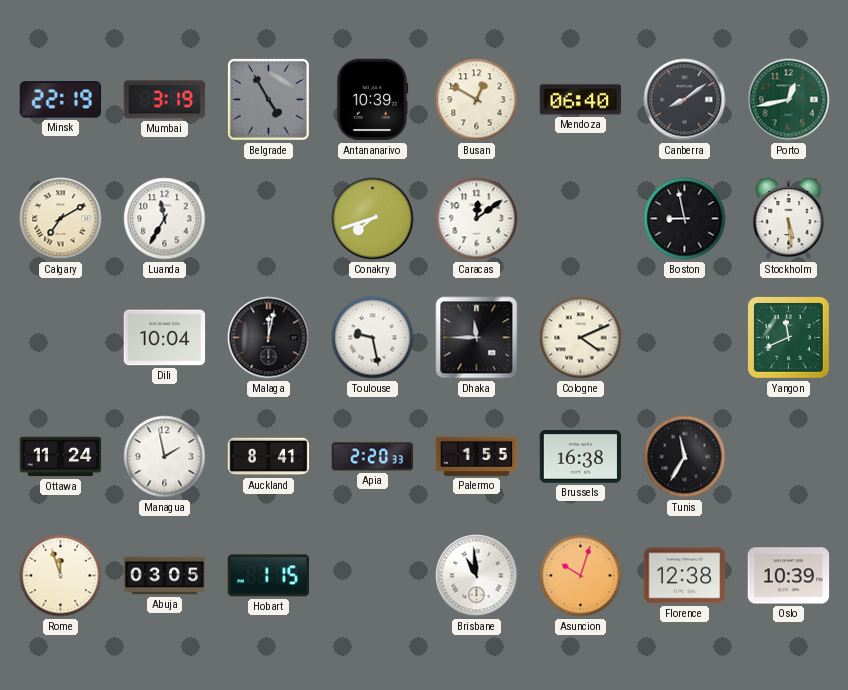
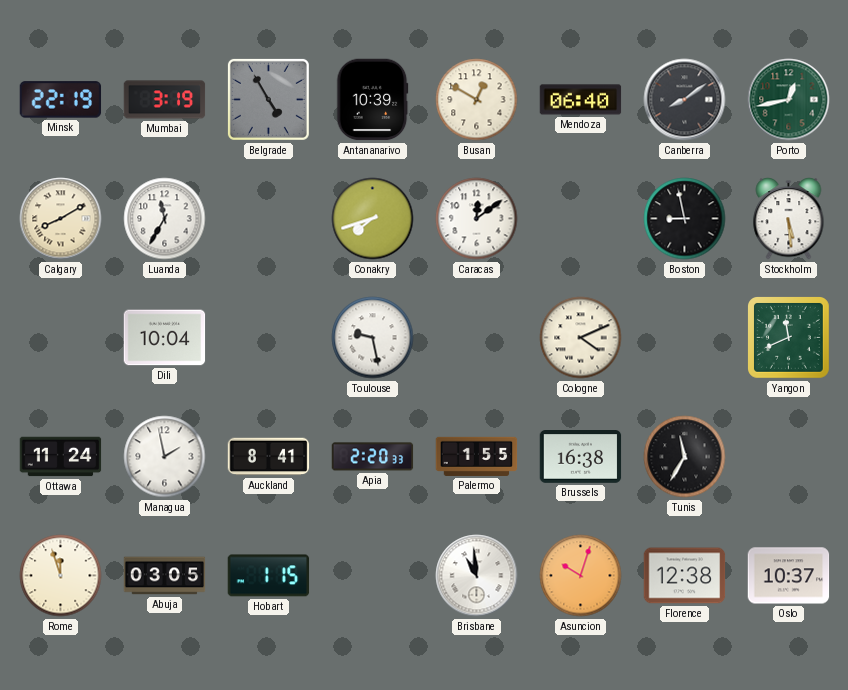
Calgary: 7:10 -> 8:10 (61, 219)
Malaga: 12:02 -> none (269, 338)
Dhaka: 11:45 -> none (477, 338)
Oslo: 10:39 -> 10:37 (789, 576)
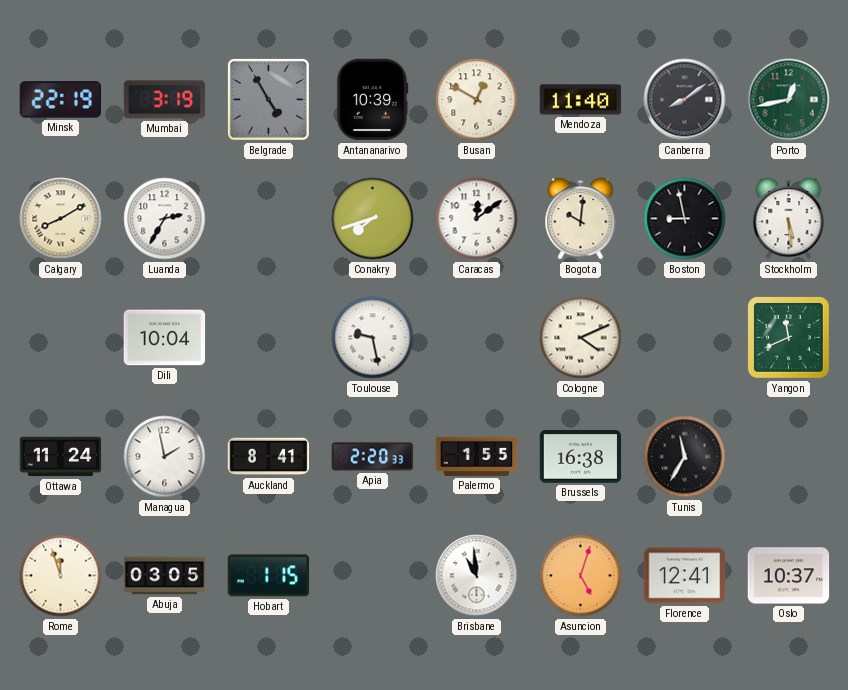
Mendoza: 06:40 -> 11:40 (581, 100)
Luanda: 11:35 -> 2:35 (165, 219)
Bogota: none -> 10:01 (581, 219)
Asuncion: 10:03 -> 5:03 (581, 576)
Florence: 12:38 -> 12:41 (685, 576)
